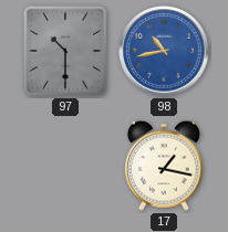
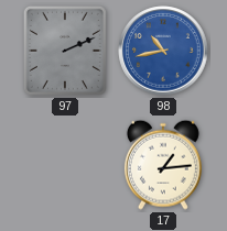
97: 10:30 -> 2:11 (65, 51)
17: 1:17 -> 1:14 (163, 165)
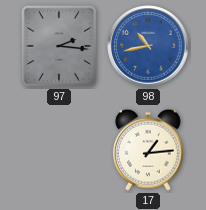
97: 2:11 -> 2:16 (59, 46)
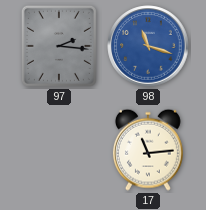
98: 10:43 -> 11:18 (148, 46)
17: 1:14 -> 11:14 (148, 150)
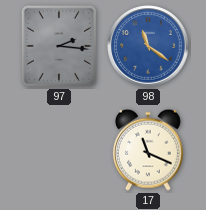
98: 11:18 -> 11:21 (148, 46)
17: 11:14 -> 11:19 (148, 150)
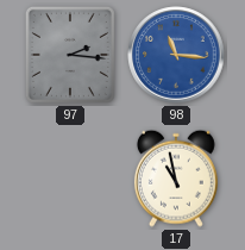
98: 11:21 -> 11:16 (176, 55)
17: 11:19 -> 10:58 (176, 179)
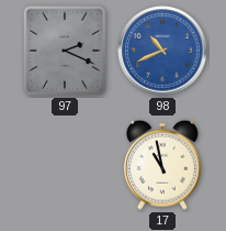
97: 2:16 -> 2:19 (65, 51)
98: 11:16 -> 10:41 (162, 51)
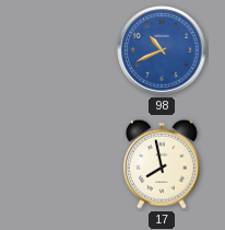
97: 2:19 -> none (65, 51)
17: 10:58 -> 7:58 (162, 164)
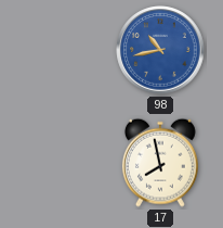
98: 10:41 -> 10:43 (160, 50)
